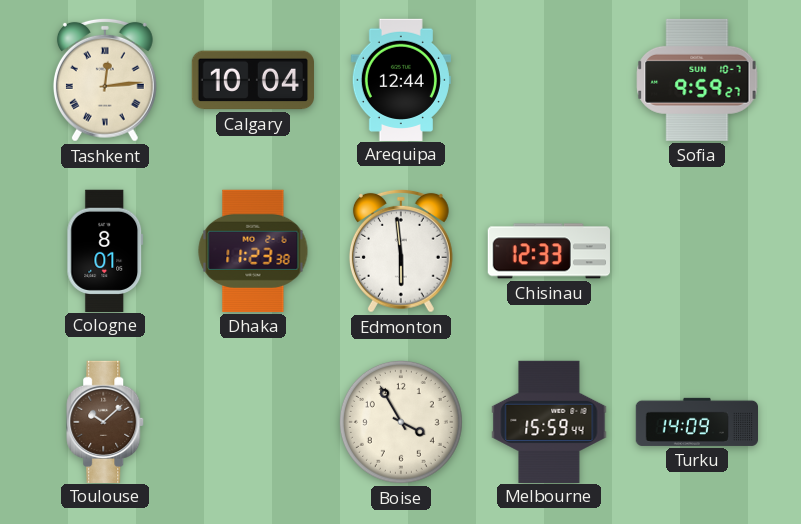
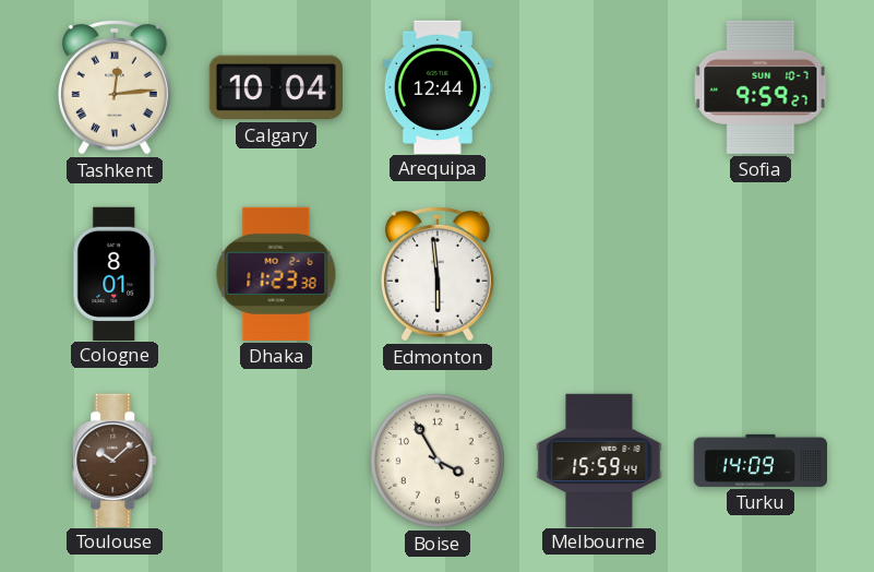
Chisinau: 12:33 -> none (549, 251)
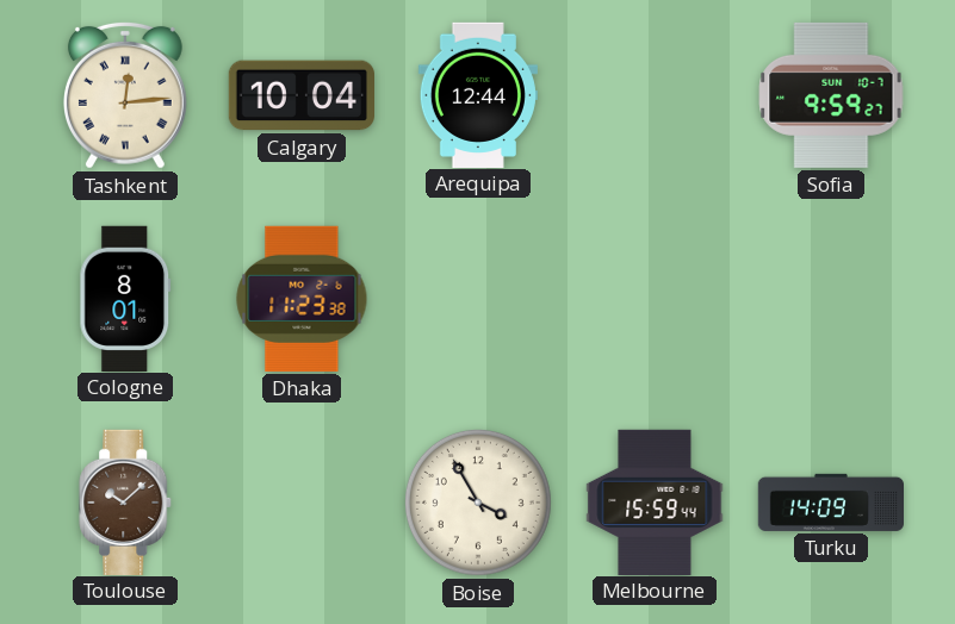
Edmonton: 5:59 -> none (438, 274)
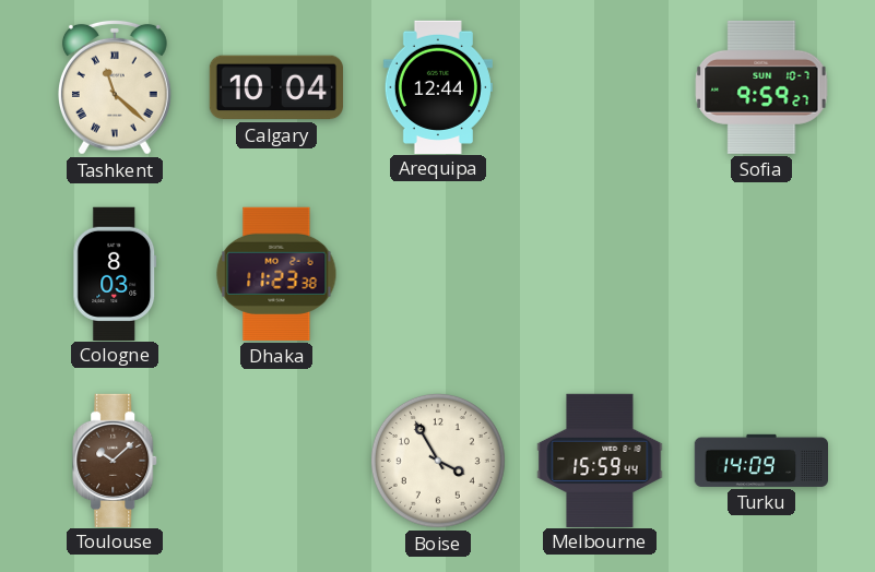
Tashkent: 12:14 -> 11:22 (115, 87)
Cologne: 8:01 -> 8:03 (115, 273)
